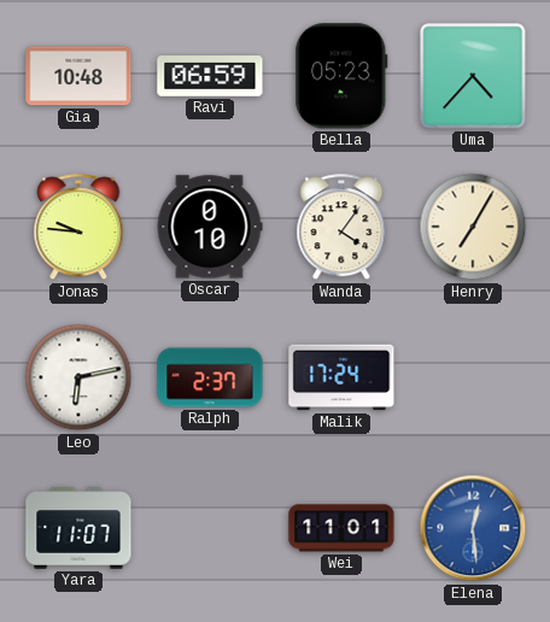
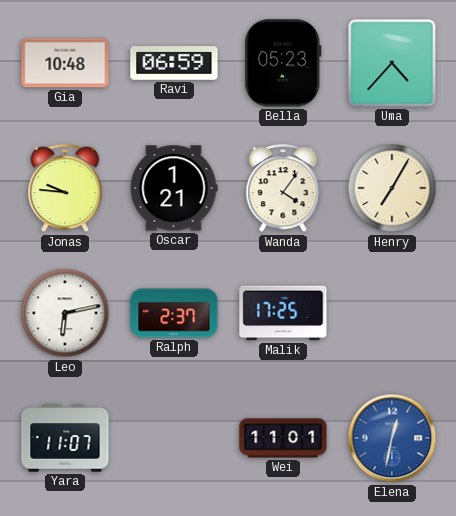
Oscar: 0:10 -> 1:21 (174, 188)
Malik: 17:24 -> 17:25 (283, 313)
Elena: 12:29 -> 12:32 (392, 438)
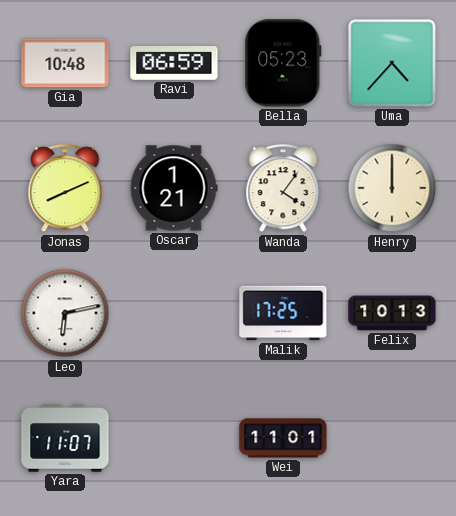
Jonas: 9:46 -> 8:11 (65, 189)
Henry: 7:05 -> 12:00 (392, 188)
Ralph: 2:37 -> none (174, 313)
Felix: none -> 10:13 (392, 313)
Elena: 12:32 -> none (392, 438)
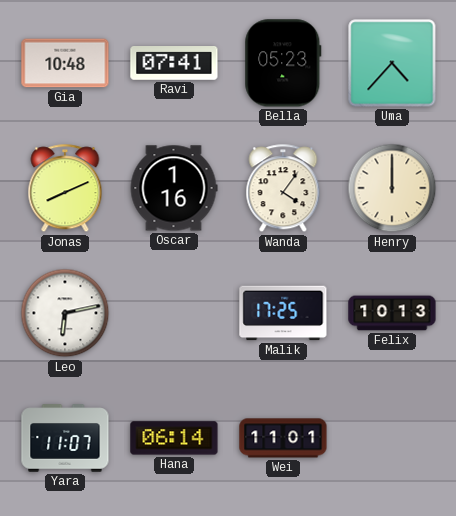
Ravi: 06:59 -> 07:41 (174, 64)
Oscar: 1:21 -> 1:16 (174, 188)
Hana: none -> 06:14 (174, 438)
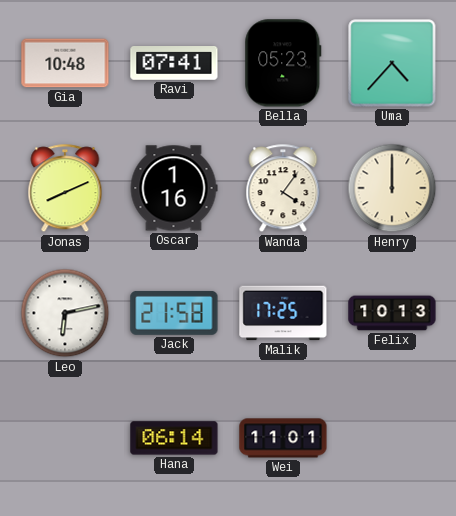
Jack: none -> 21:58 (174, 313)
Yara: 11:07 -> none (65, 438)
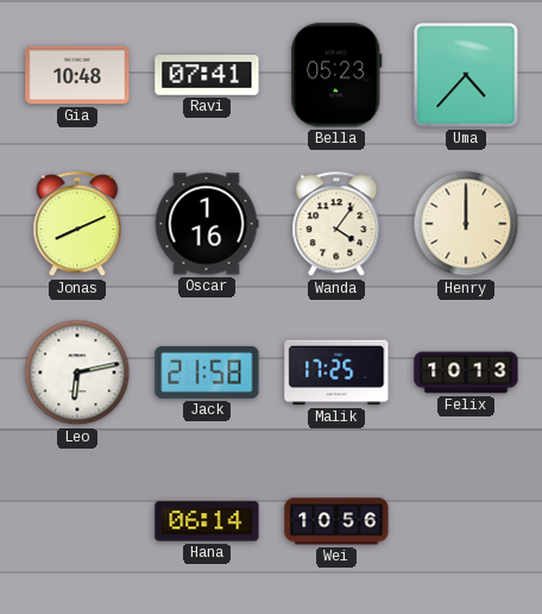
Wei: 11:01 -> 10:56 (336, 521)
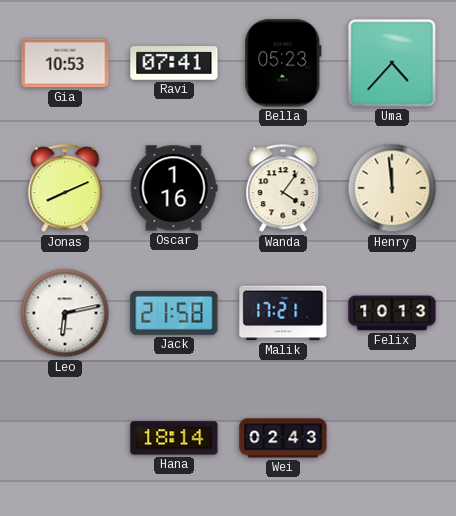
Gia: 10:48 -> 10:53 (65, 63)
Henry: 12:00 -> 11:59 (392, 188)
Malik: 17:25 -> 17:21 (283, 313)
Hana: 06:14 -> 18:14 (174, 438)
Wei: 10:56 -> 02:43 (283, 438)
